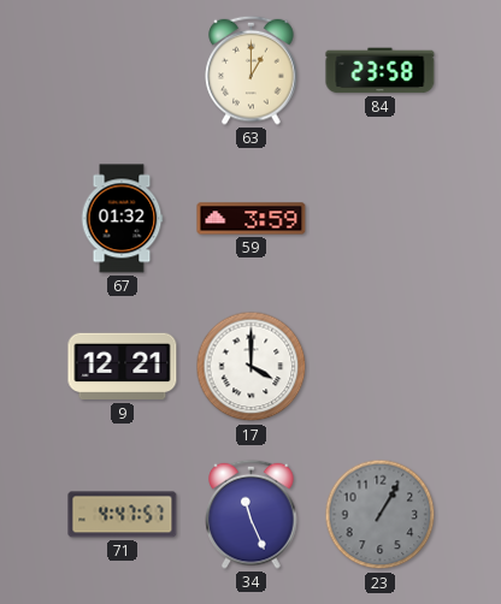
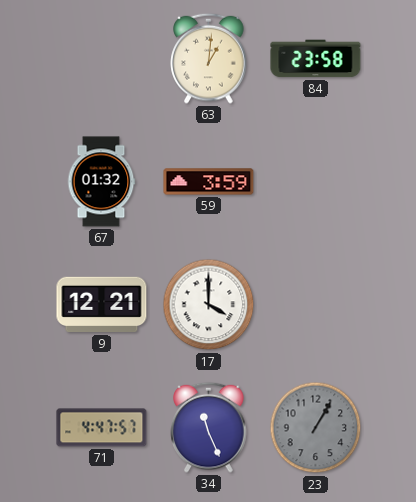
63: 1:00 -> 1:01 (209, 58)
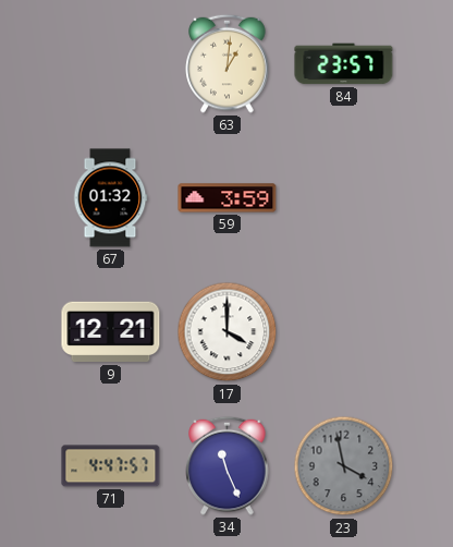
84: 23:58 -> 23:57 (344, 64)
23: 1:05 -> 3:58 (344, 466)
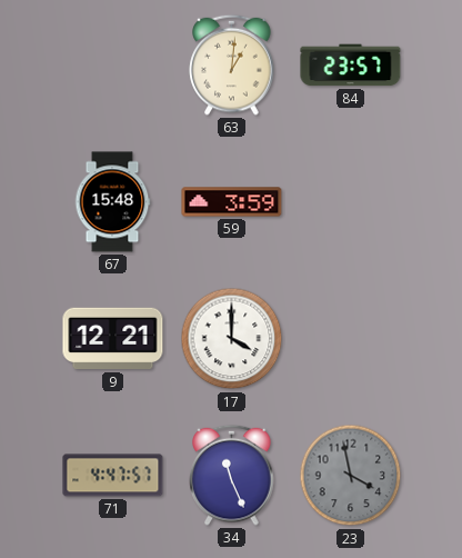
67: 01:32 -> 15:48 (112, 202)
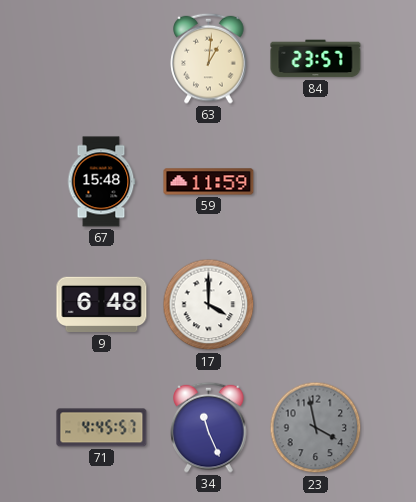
59: 3:59 -> 11:59 (209, 182)
9: 12:21 -> 6:48 (102, 305)
71: 4:47 -> 4:45 (102, 428)
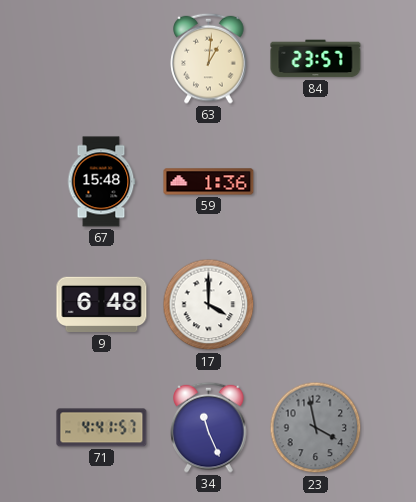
59: 11:59 -> 1:36 (209, 182)
71: 4:45 -> 4:41 (102, 428)
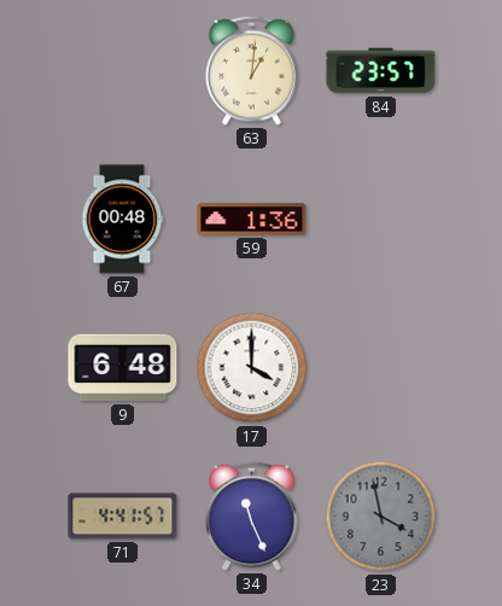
67: 15:48 -> 00:48 (122, 220)
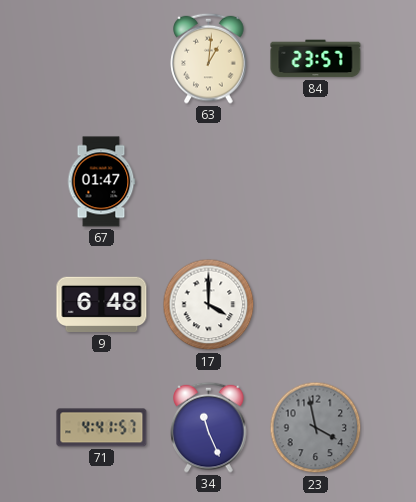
67: 00:48 -> 01:47 (101, 182)
59: 1:36 -> none (252, 220)
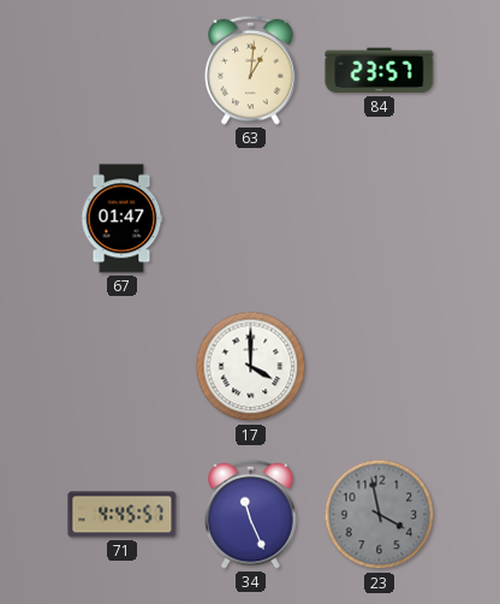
9: 6:48 -> none (102, 305)
71: 4:41 -> 4:45 (123, 515)
